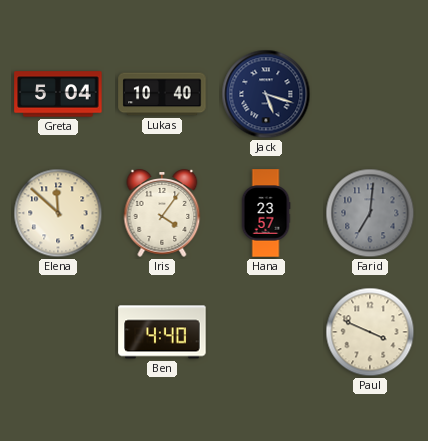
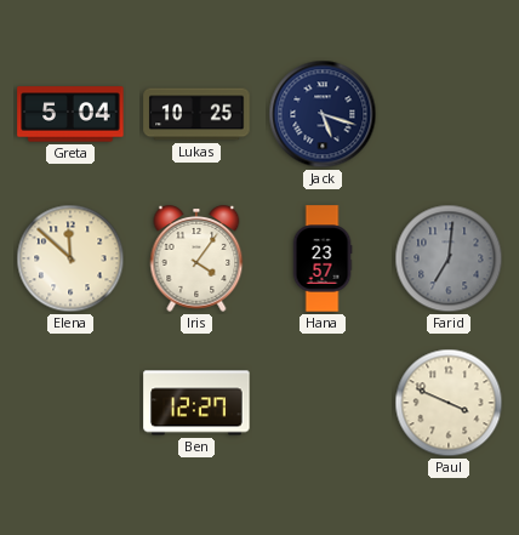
Lukas: 10:40 -> 10:25 (196, 114)
Ben: 4:40 -> 12:27 (196, 403)
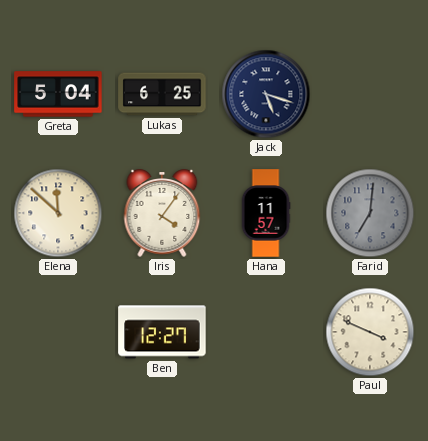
Lukas: 10:25 -> 6:25 (162, 94)
Hana: 23:57 -> 11:57 (266, 213)
